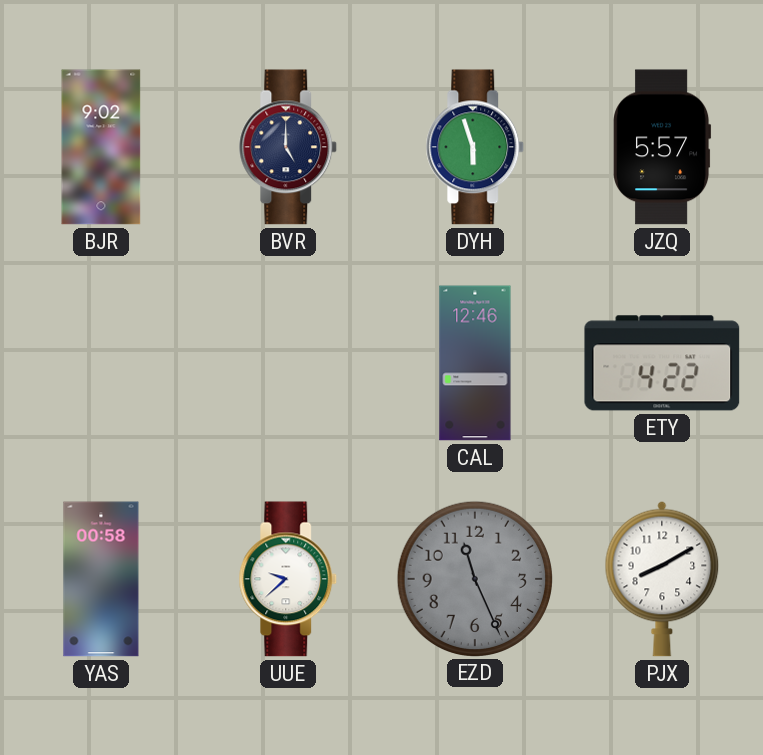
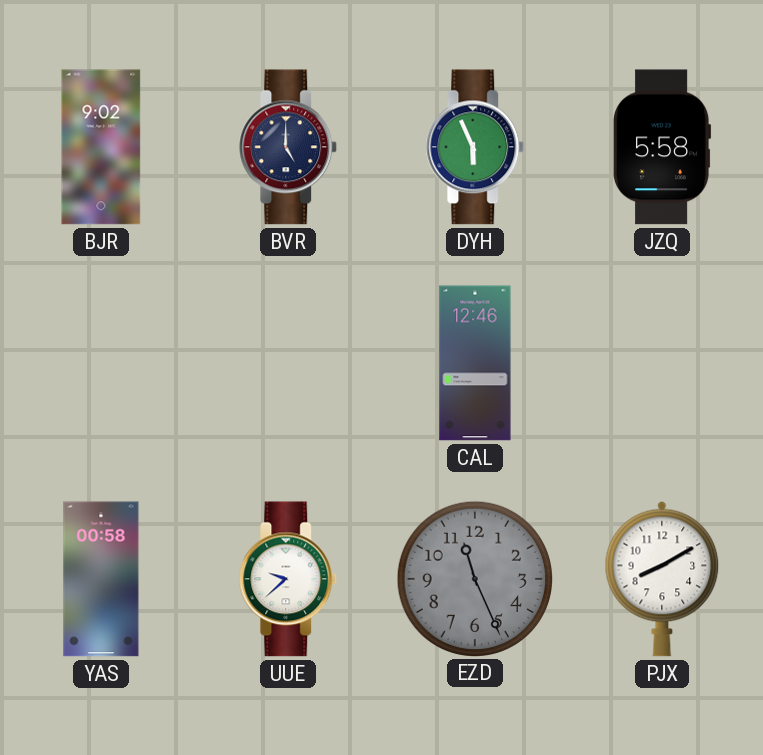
DYH: 5:57 -> 5:56 (475, 147)
JZQ: 5:57 -> 5:58 (662, 147)
ETY: 4:22 -> none (662, 363)
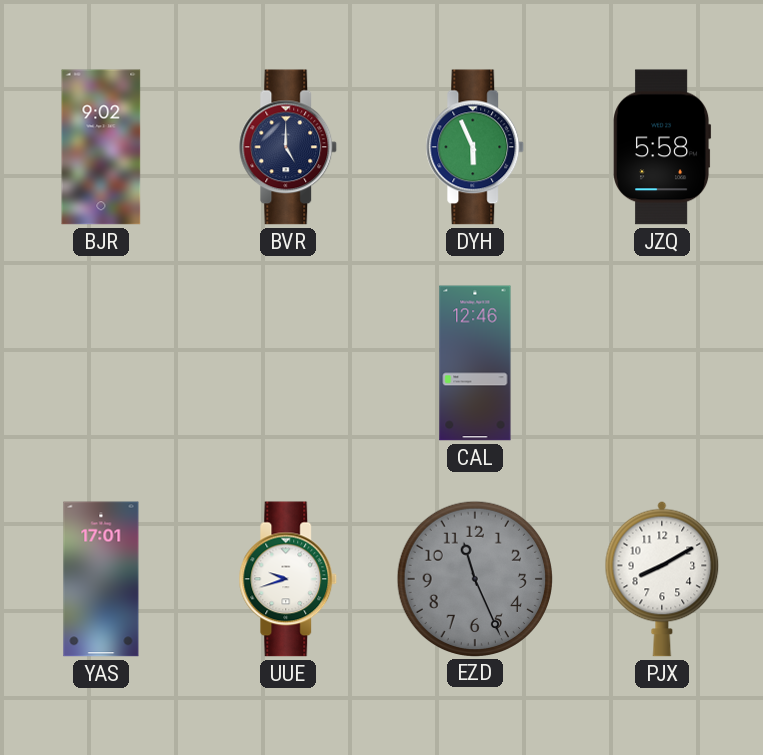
YAS: 00:58 -> 17:01 (101, 579)
UUE: 9:38 -> 9:42 (288, 579)
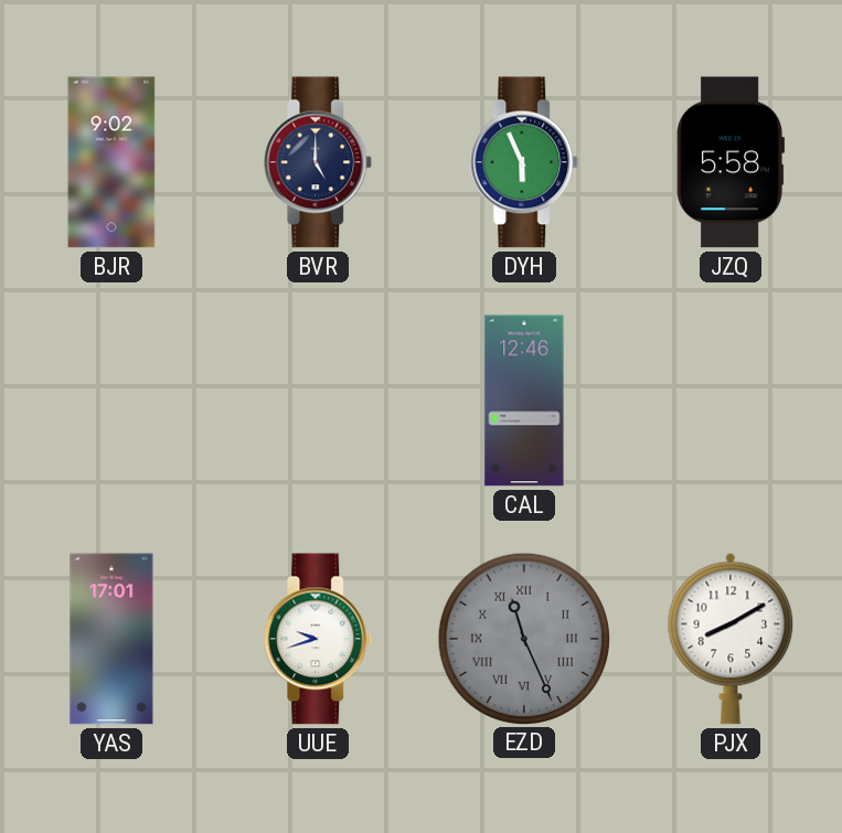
EZD numerals: Arabic -> Roman (523, 638)
